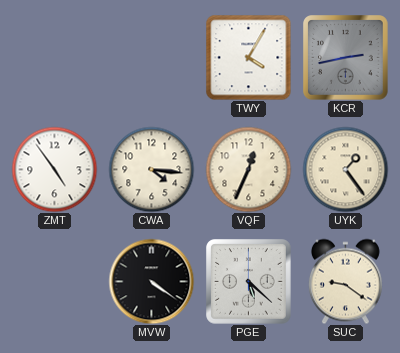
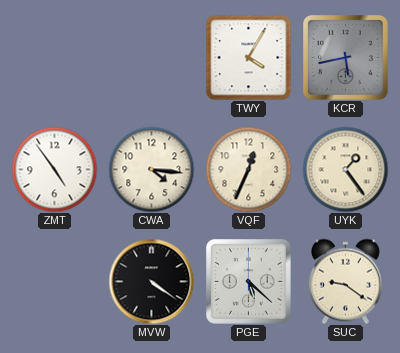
KCR: 2:43 -> 5:43 (346, 58)
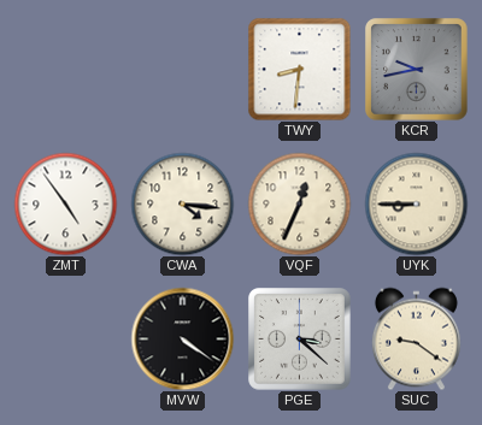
TWY: 4:05 -> 8:31 (299, 69)
KCR: 5:43 -> 9:43 (417, 70)
UYK: 1:24 -> 8:45 (416, 203)
PGE: 5:22 -> 3:22 (300, 340)
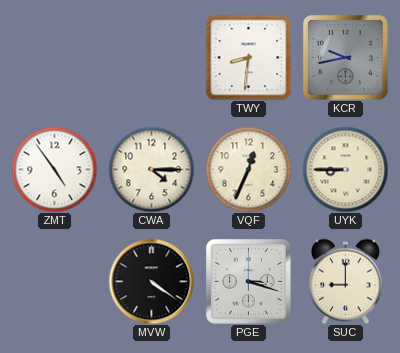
CWA: 4:16 -> 4:15 (151, 169)
PGE: 3:22 -> 3:18 (249, 282)
SUC: 9:21 -> 9:00 (345, 281)
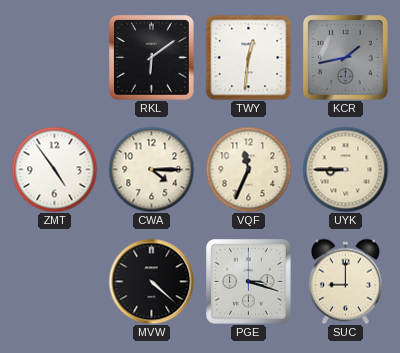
RKL: none -> 6:09 (152, 58)
TWY: 8:31 -> 12:31 (248, 57)
KCR: 9:43 -> 1:43 (346, 58)
VQF: 12:34 -> 11:34 (248, 169)
MVW: 4:21 -> 4:22 (151, 281)
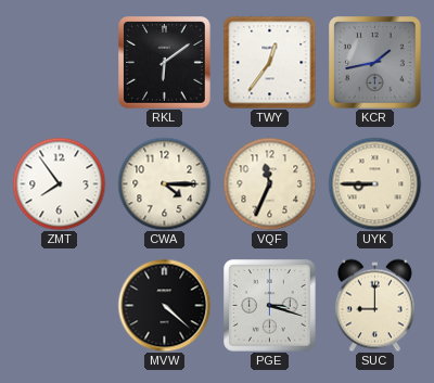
TWY: 12:31 -> 12:36 (269, 62)
ZMT: 4:54 -> 7:54 (59, 183)
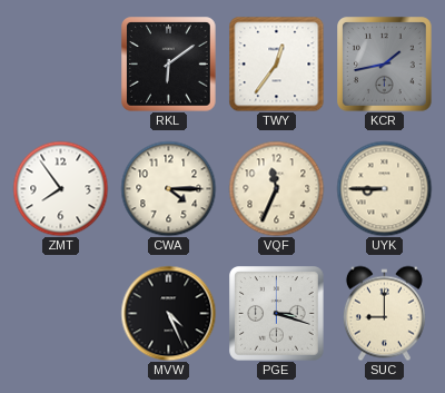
MVW: 4:22 -> 4:26 (168, 313)
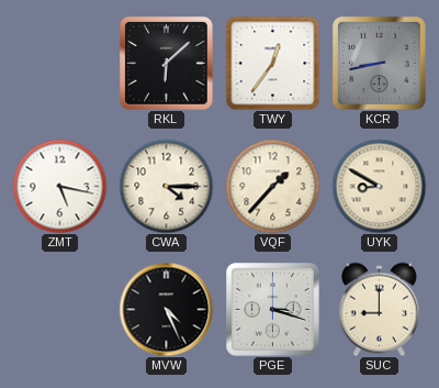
RKL: 6:09 -> 6:08 (167, 64)
KCR: 1:43 -> 8:43 (380, 64)
ZMT: 7:54 -> 5:17 (59, 186)
VQF: 11:34 -> 1:37 (272, 186)
UYK: 8:45 -> 8:50 (379, 186)
